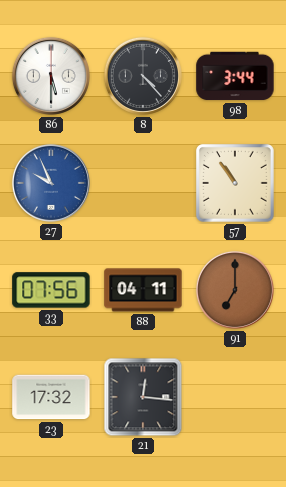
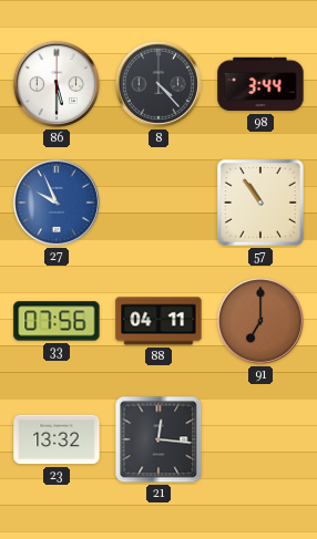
23: 17:32 -> 13:32 (57, 439)
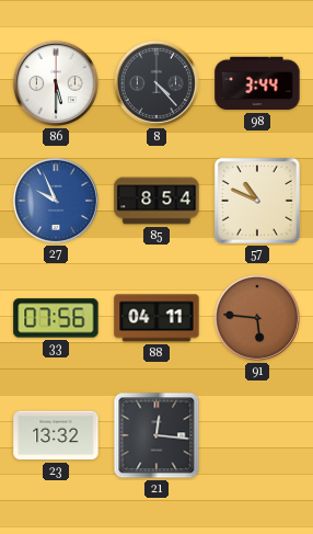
85: none -> 8:54 (156, 201)
57: 10:54 -> 10:49 (257, 201)
91: 7:00 -> 5:46 (257, 318)
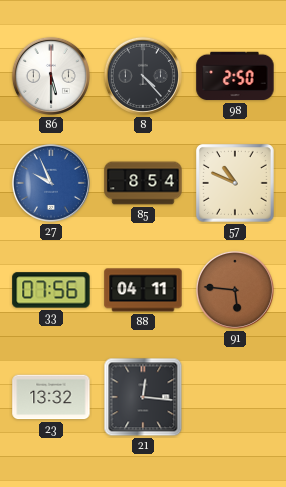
98: 3:44 -> 2:50 (235, 76)
